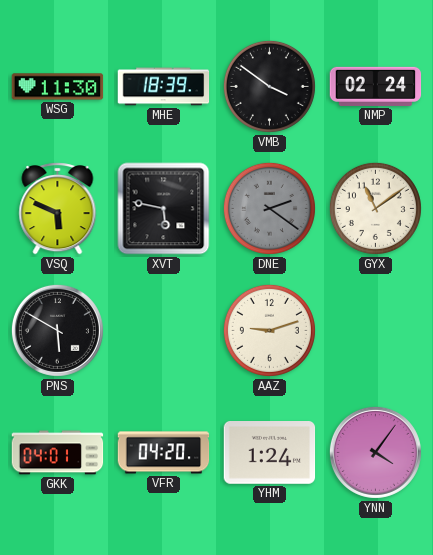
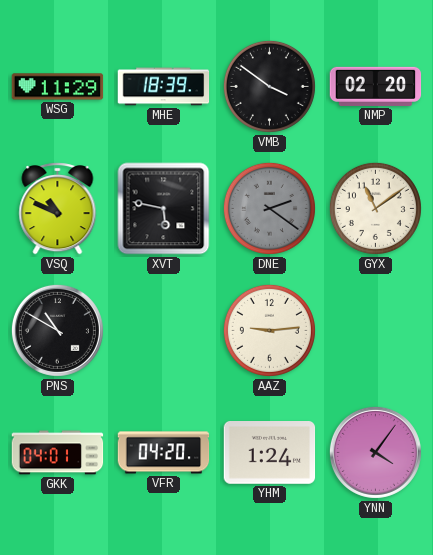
WSG: 11:30 -> 11:29 (58, 87)
NMP: 02:24 -> 02:20 (376, 86)
VSQ: 5:49 -> 10:49 (58, 209)
PNS: 5:50 -> 10:50 (57, 330)
AAZ: 9:12 -> 9:14 (269, 330)
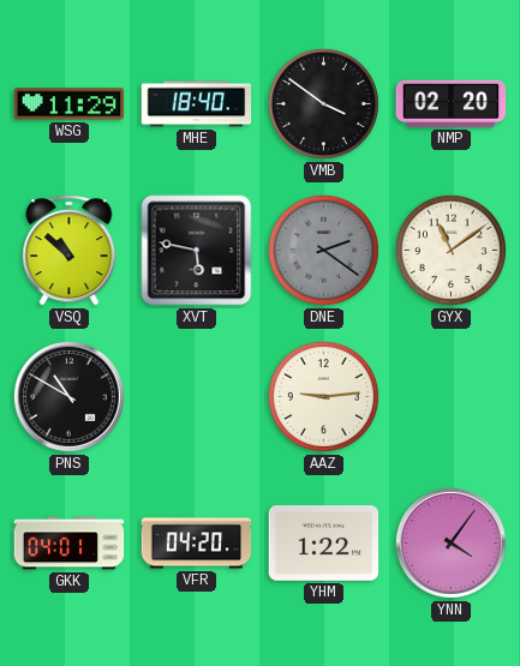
MHE: 18:39 -> 18:40 (197, 104)
VSQ: 10:49 -> 10:52 (70, 251)
YHM: 1:24 -> 1:22 (324, 544)
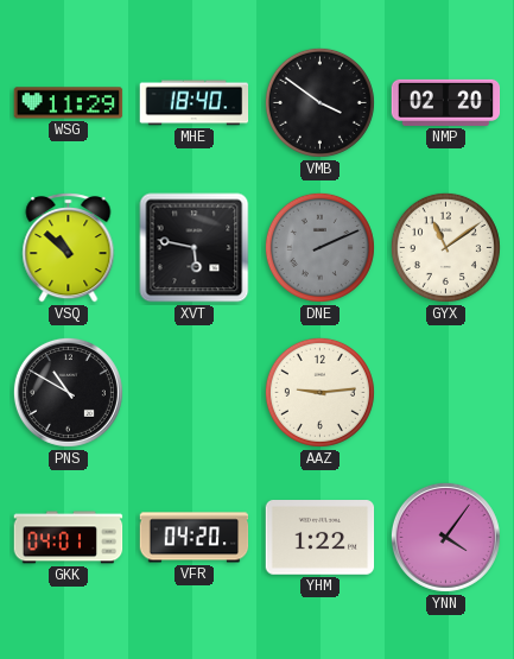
DNE: 2:21 -> 2:11 (319, 247)
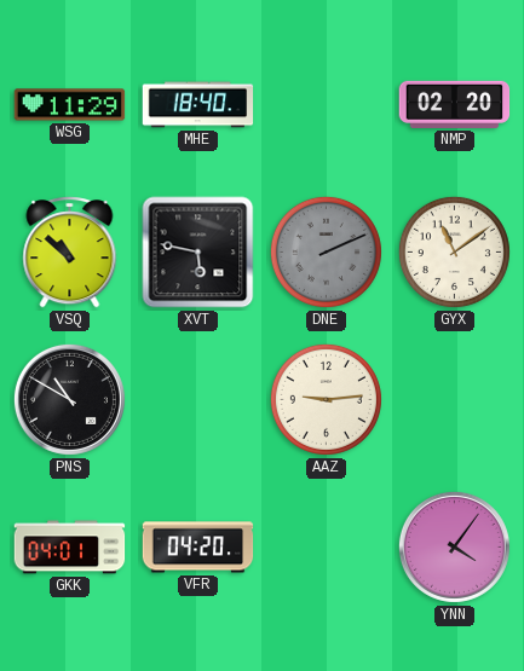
VMB: 3:51 -> none (319, 102)
YHM: 1:22 -> none (321, 538)
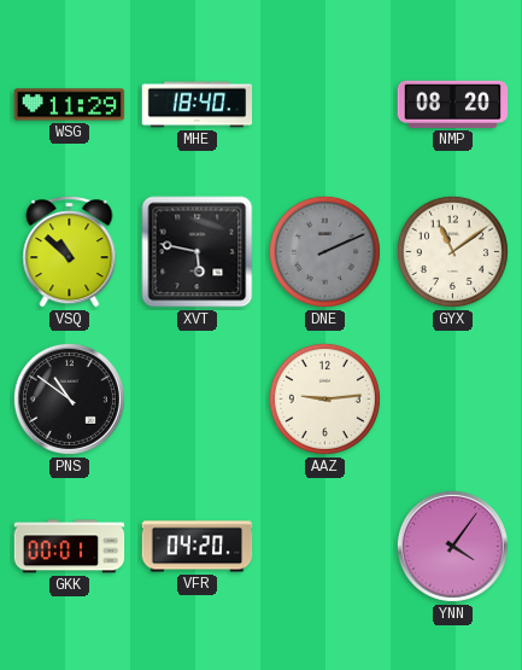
NMP: 02:20 -> 08:20 (453, 104)
PNS: 10:50 -> 10:51 (69, 398)
GKK: 04:01 -> 00:01 (70, 547)
